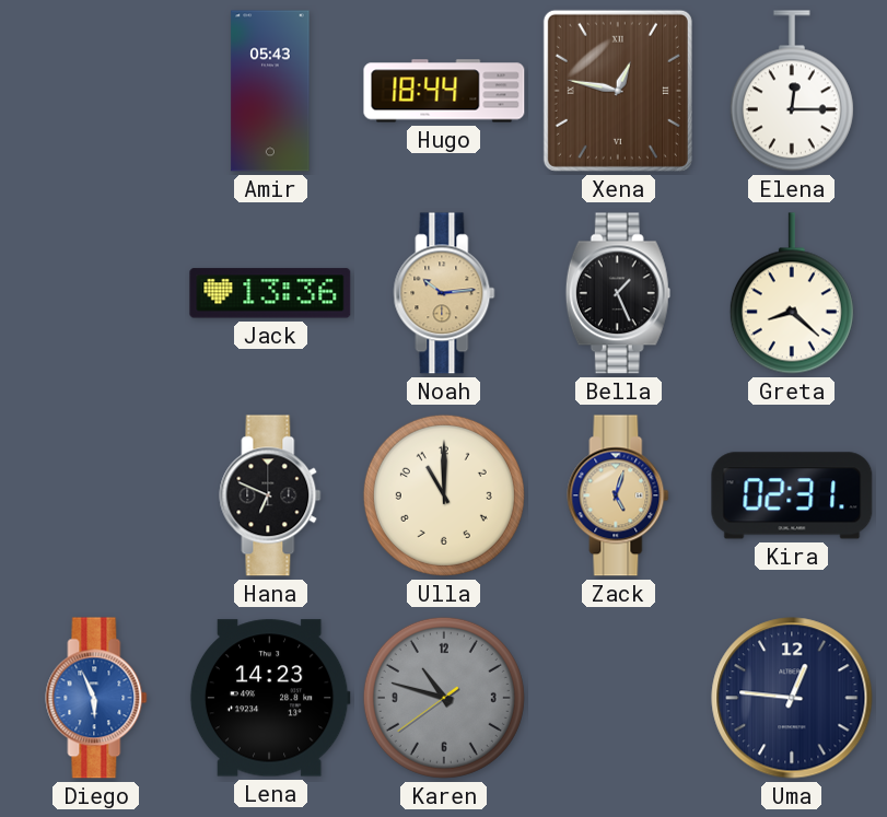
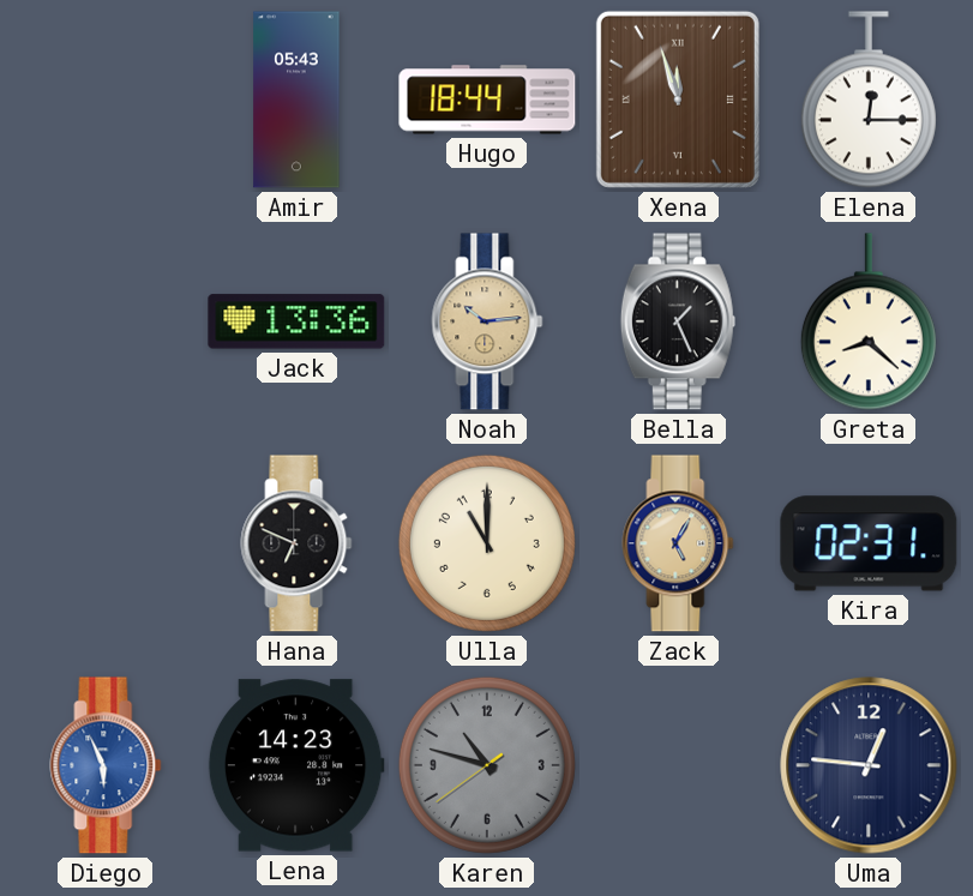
Xena: 12:47 -> 11:57 (678, 100)
Zack: 5:03 -> 5:05 (678, 543)
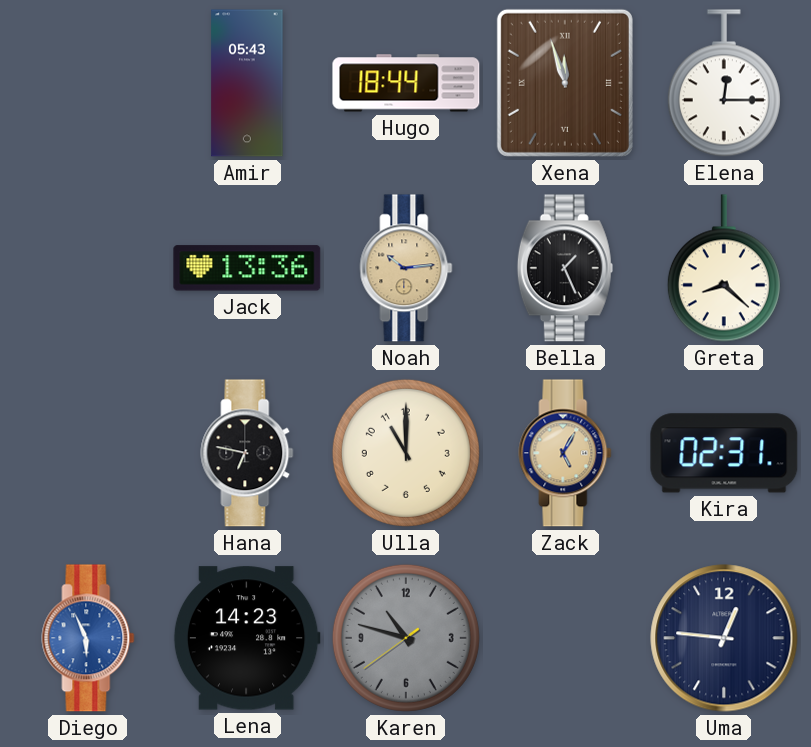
Hana: 6:49 -> 6:47 (247, 453)
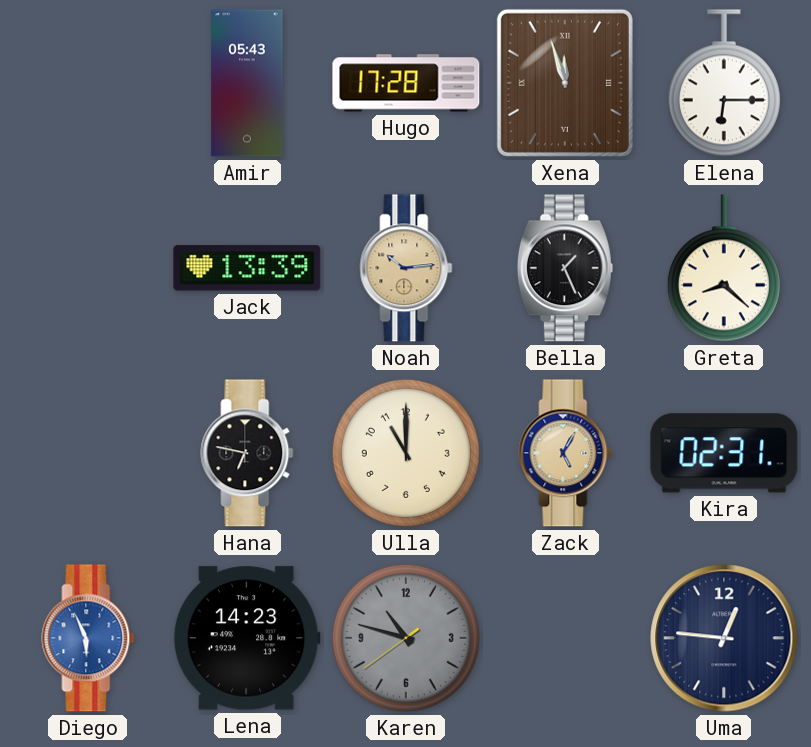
Hugo: 18:44 -> 17:28 (406, 83)
Elena: 12:15 -> 6:15 (724, 83)
Jack: 13:36 -> 13:39 (247, 268)
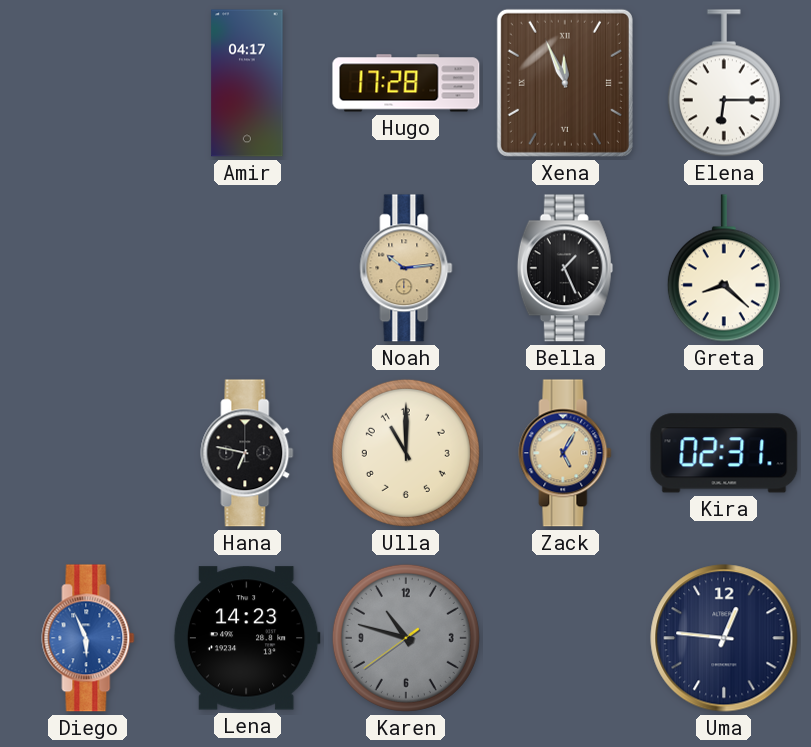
Amir: 05:43 -> 04:17 (247, 83)
Xena: 11:57 -> 11:56 (565, 83)
Jack: 13:39 -> none (247, 268)
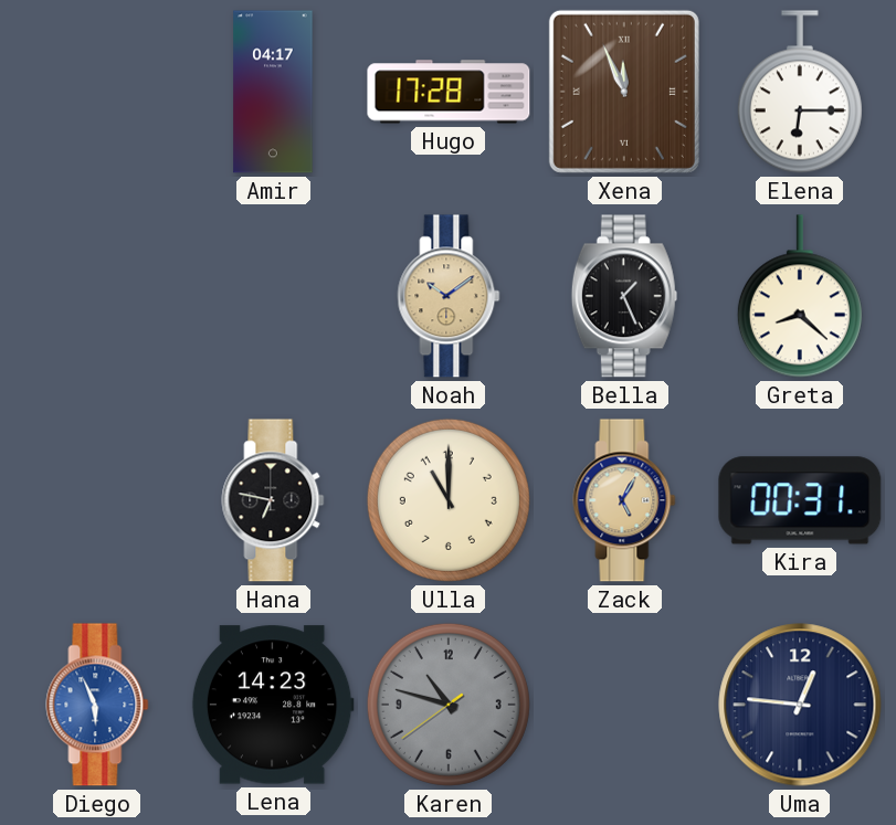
Noah: 10:14 -> 10:09 (449, 296)
Kira: 02:31 -> 00:31 (800, 500)
